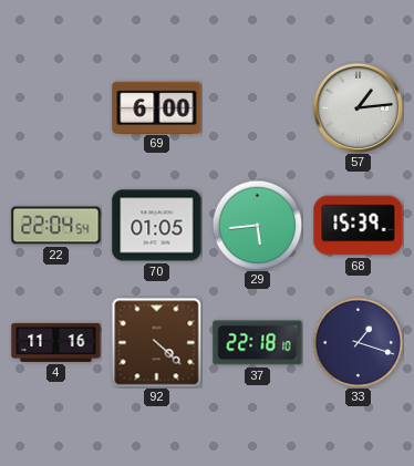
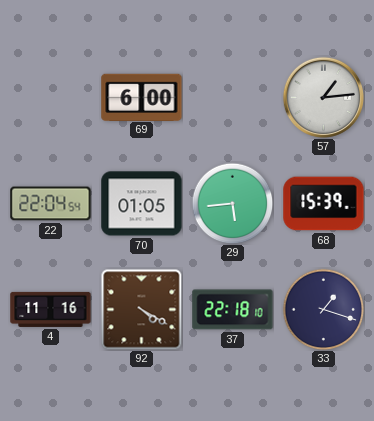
92: 4:22 -> 4:20 (141, 309)
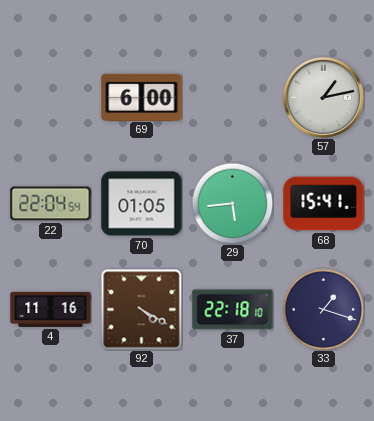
57: 1:14 -> 1:13 (323, 97)
68: 15:39 -> 15:41 (324, 204)
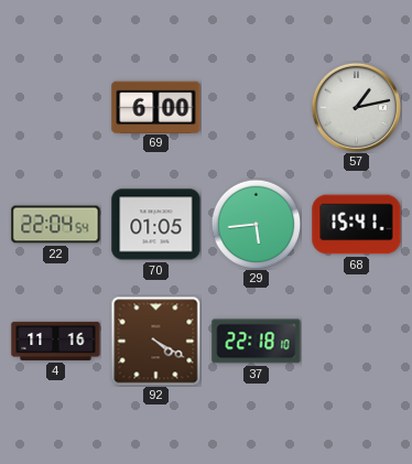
33: 1:18 -> none (323, 309)
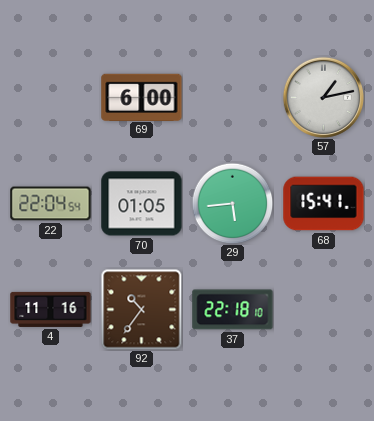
92: 4:20 -> 10:36 (141, 309)
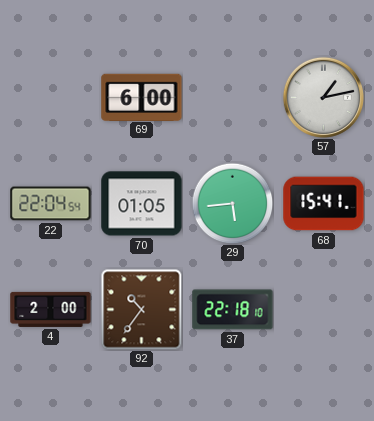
4: 11:16 -> 2:00 (51, 309)
